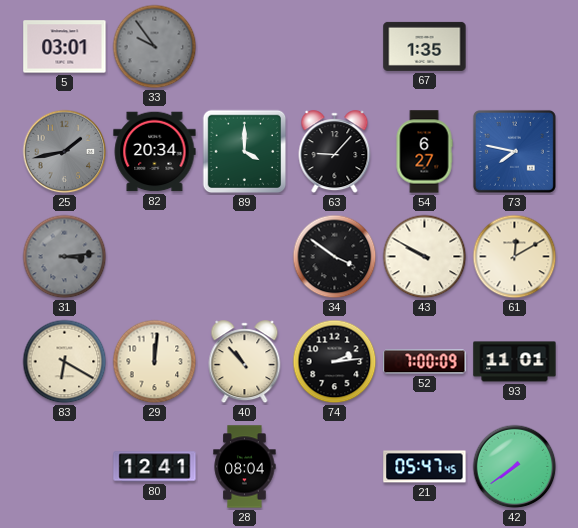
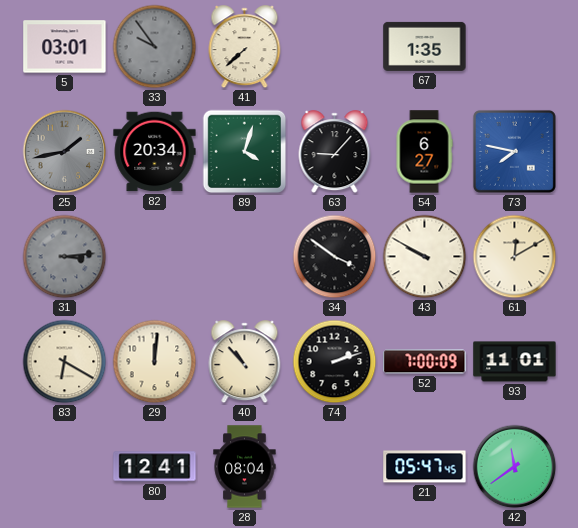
41: none -> 7:38 (245, 47)
89: 4:00 -> 4:03 (245, 152)
74: 2:14 -> 2:12 (335, 362)
42: 7:39 -> 11:39 (515, 467)
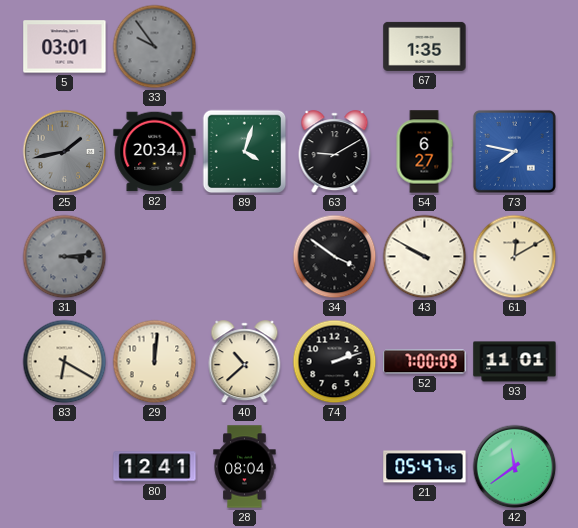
41: 7:38 -> none (245, 47)
63: 9:07 -> 9:10 (335, 152)
40: 10:53 -> 10:38 (245, 362)
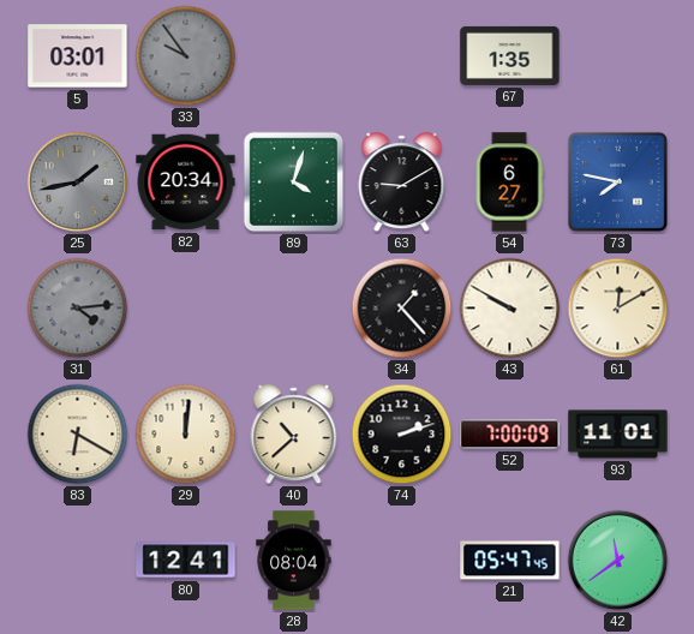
31: 3:14 -> 4:14 (78, 309)
34: 3:51 -> 1:23 (402, 309)
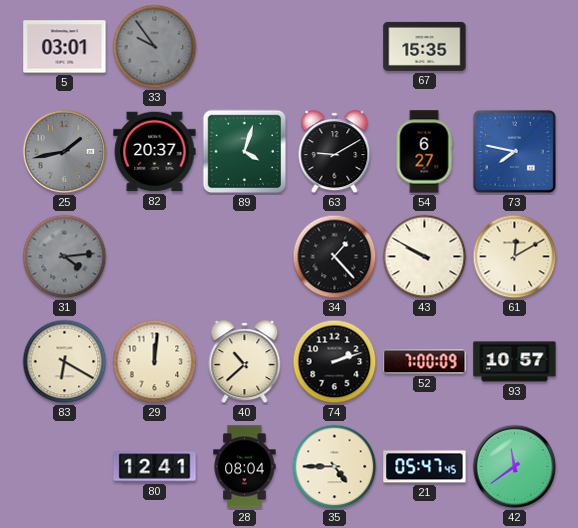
67: 1:35 -> 15:35 (425, 46)
82: 20:34 -> 20:37 (155, 152)
93: 11:01 -> 10:57 (515, 362)
35: none -> 4:45 (335, 467)
